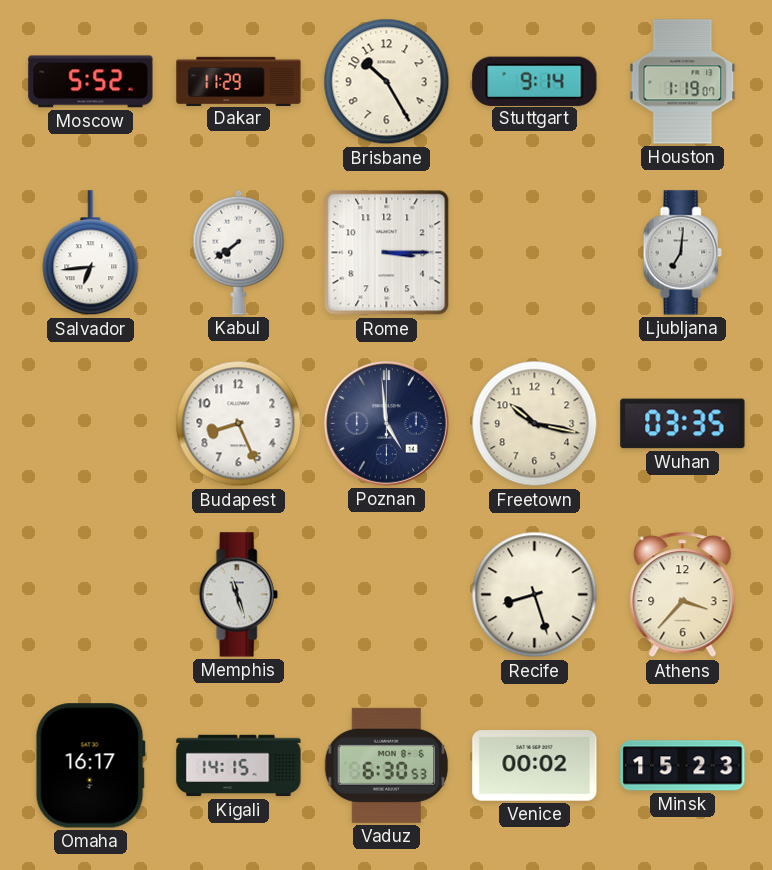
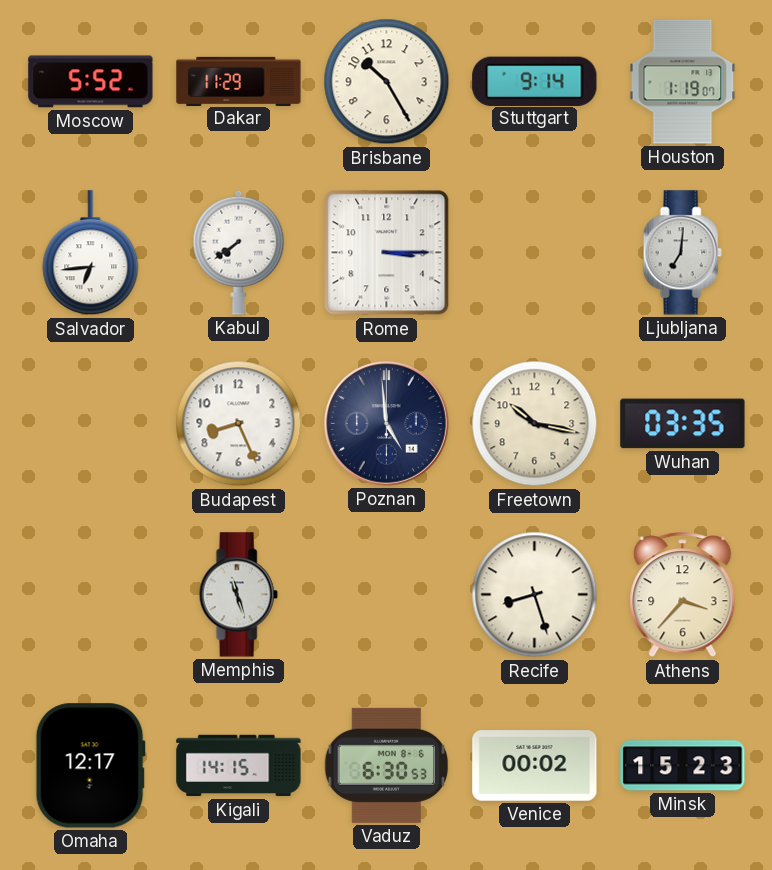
Omaha: 16:17 -> 12:17 (90, 766)
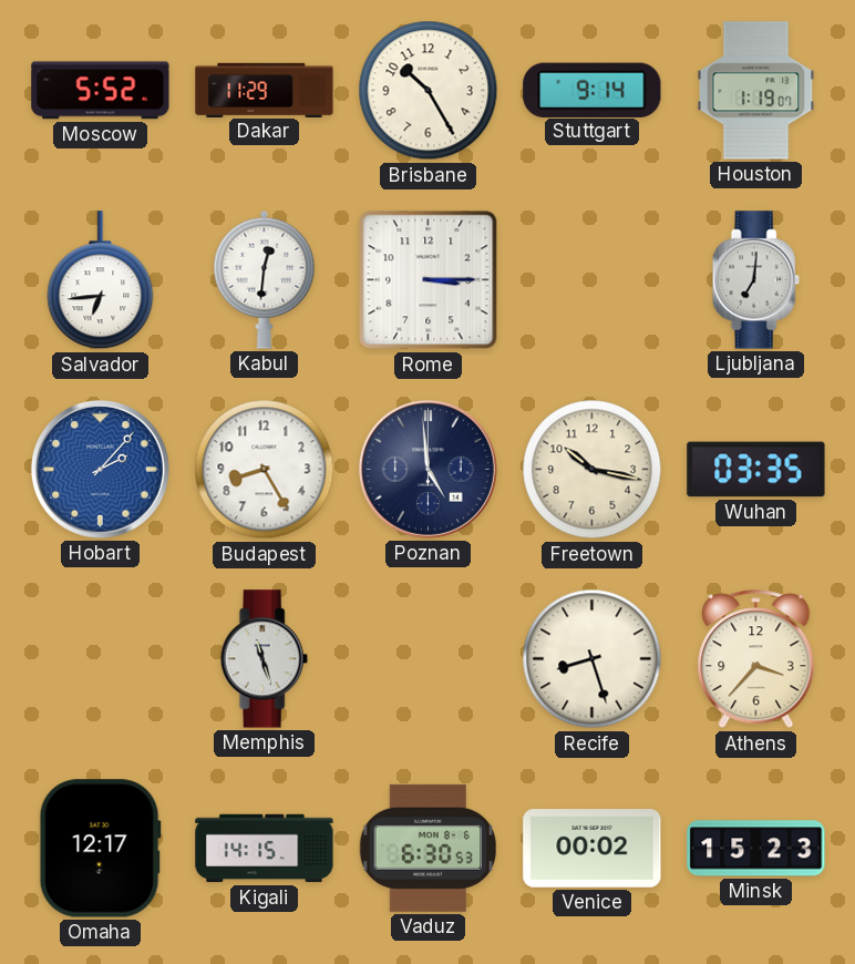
Kabul: 7:39 -> 12:31 (265, 279)
Hobart: none -> 2:07 (100, 469)
Budapest: 8:26 -> 8:25 (265, 470)
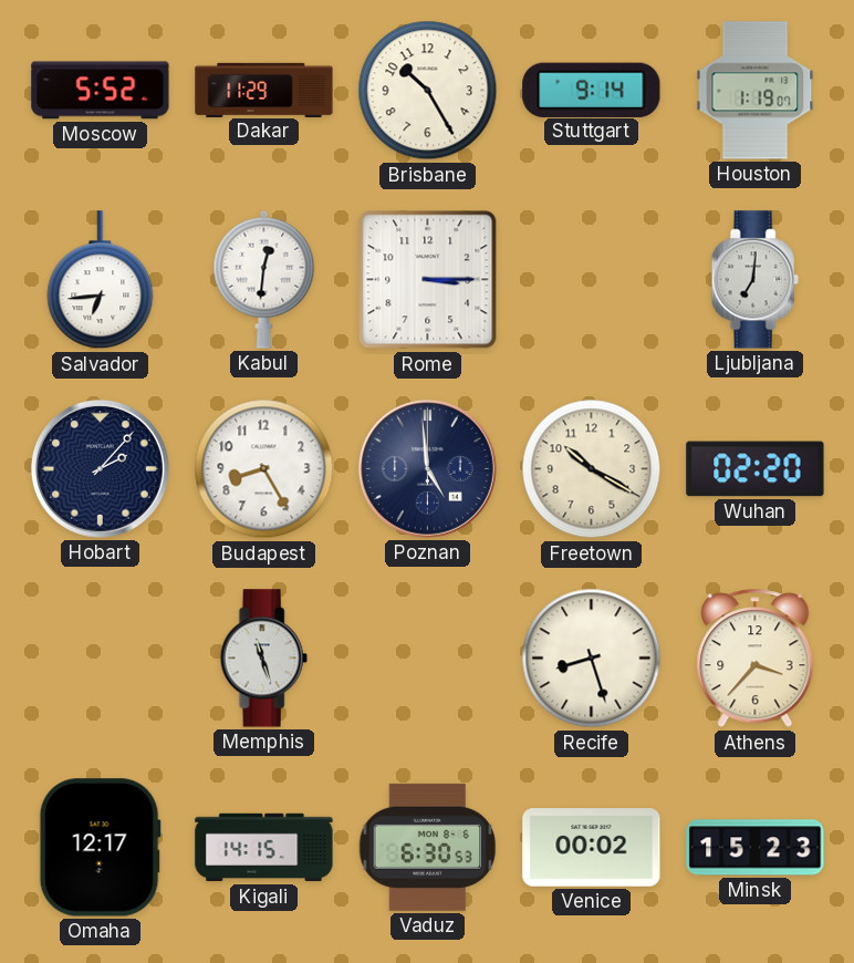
Hobart dial: blue -> navy (100, 468)
Freetown: 10:17 -> 10:20 (592, 469)
Wuhan: 03:35 -> 02:20 (756, 469)
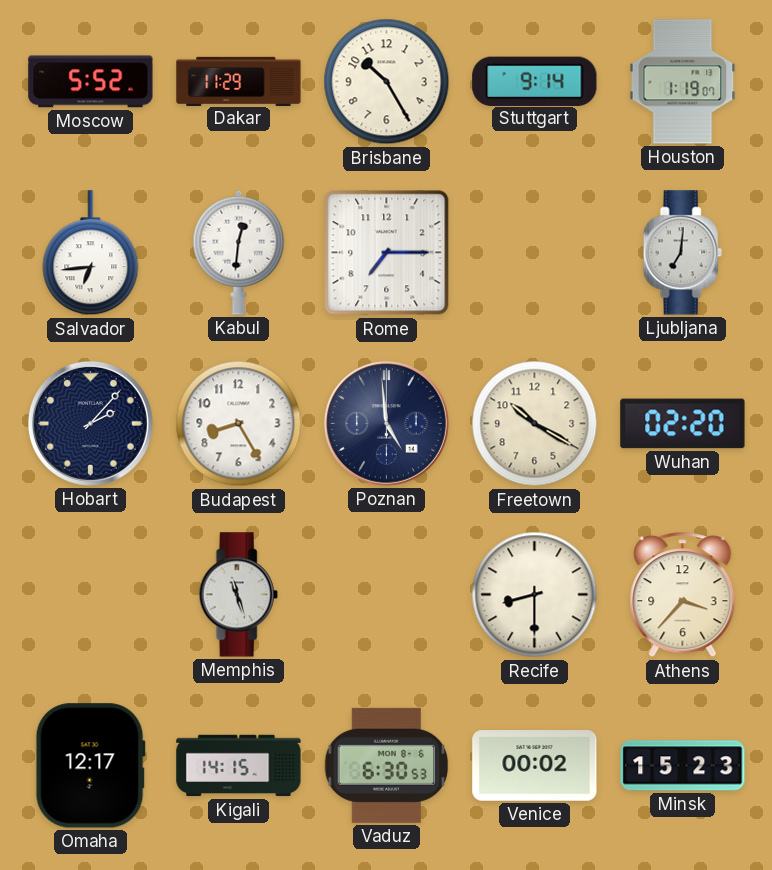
Rome: 3:15 -> 7:15 (387, 253)
Recife: 8:27 -> 8:30 (535, 595)
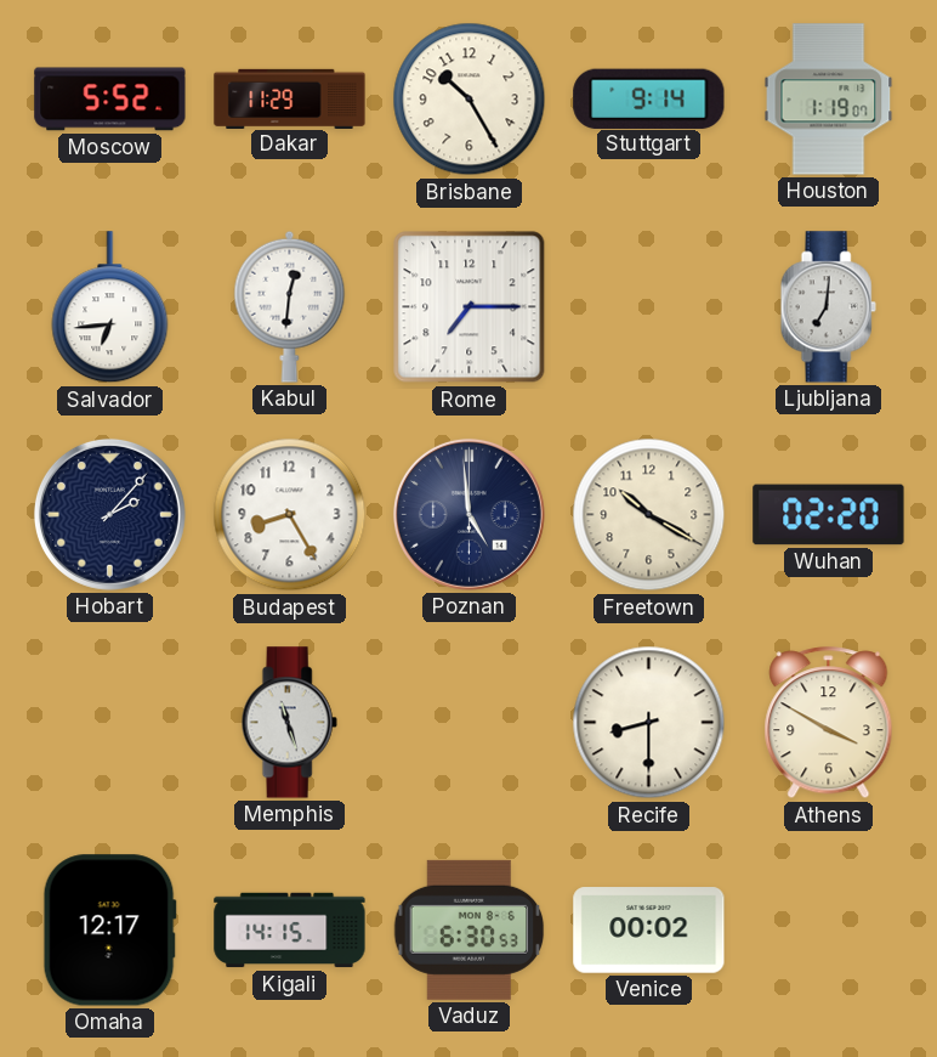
Athens: 3:37 -> 3:50 (829, 723)
Minsk: 15:23 -> none (683, 766)
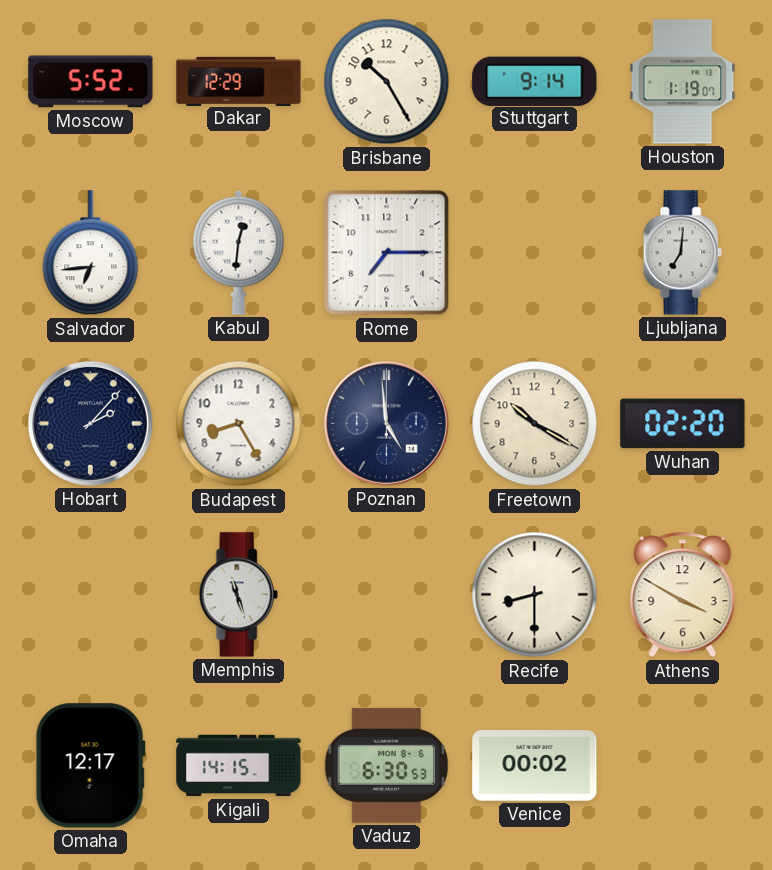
Dakar: 11:29 -> 12:29 (239, 81)
